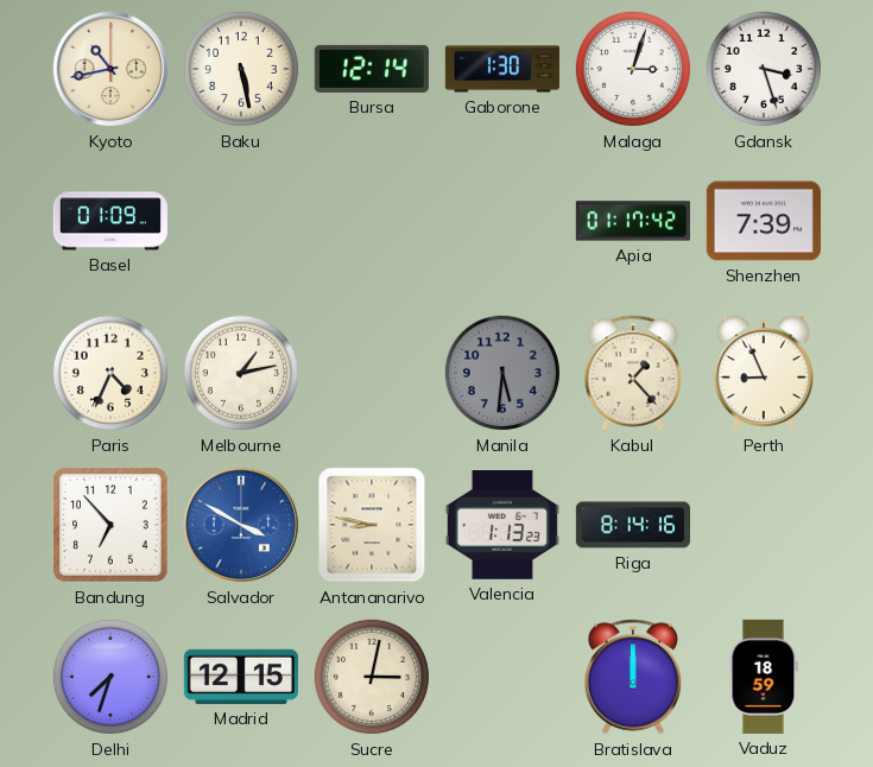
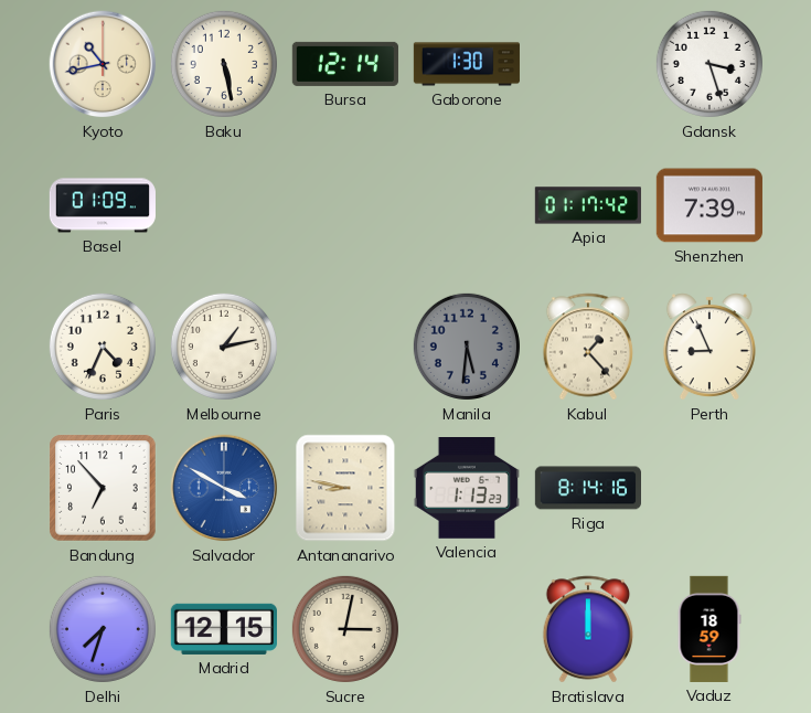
Malaga: 3:03 -> none (633, 69)
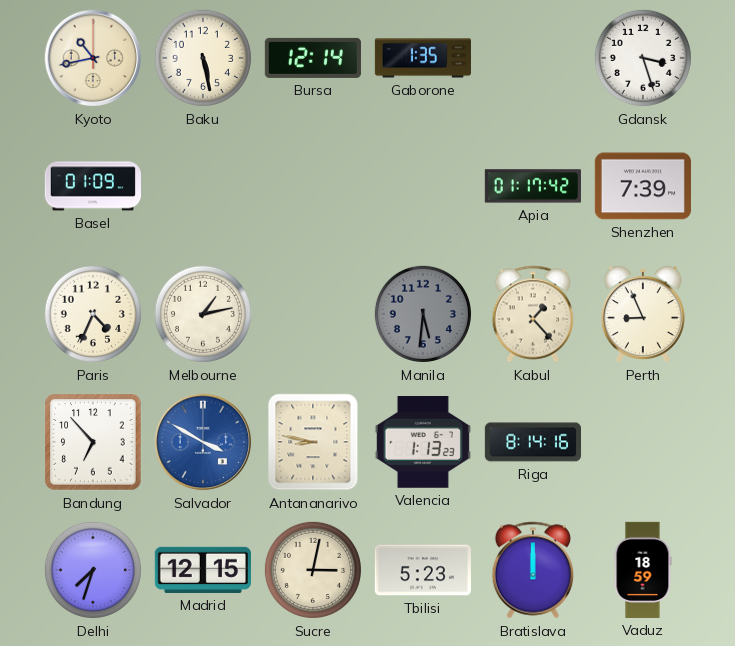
Gaborone: 1:30 -> 1:35 (423, 58)
Tbilisi: none -> 5:23 (423, 570)
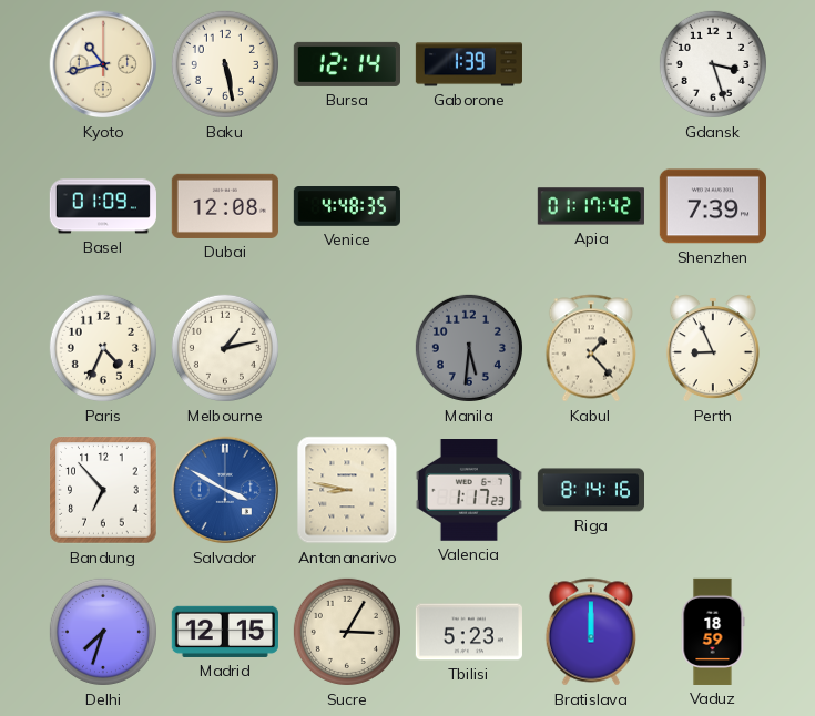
Gaborone: 1:35 -> 1:39 (469, 64)
Dubai: none -> 12:08 (225, 206)
Venice: none -> 4:48 (347, 207)
Valencia: 1:13 -> 1:17 (469, 491)
Sucre: 3:02 -> 3:05 (347, 632)
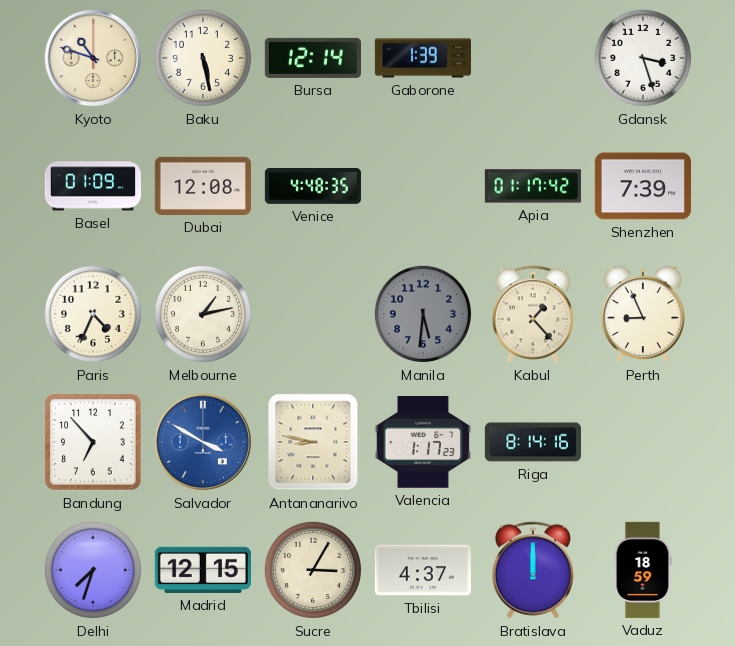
Kyoto: 10:43 -> 10:48 (93, 58)
Tbilisi: 5:23 -> 4:37 (423, 570)
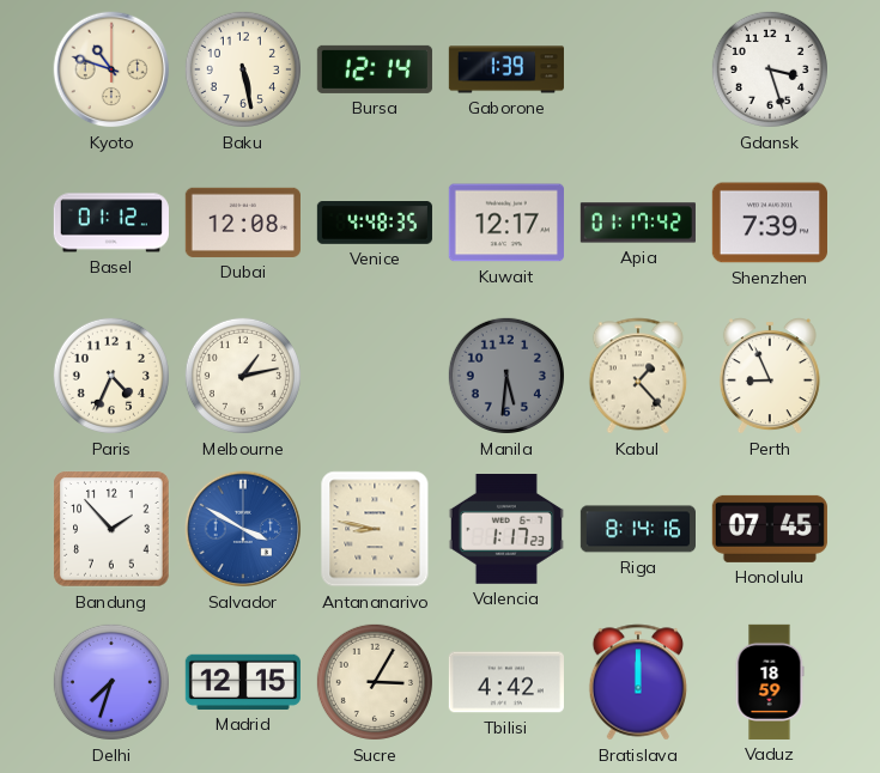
Basel: 01:09 -> 01:12 (111, 223)
Kuwait: none -> 12:17 (506, 223)
Bandung: 6:53 -> 1:53 (111, 529)
Honolulu: none -> 07:45 (770, 529)
Tbilisi: 4:37 -> 4:42 (506, 682)
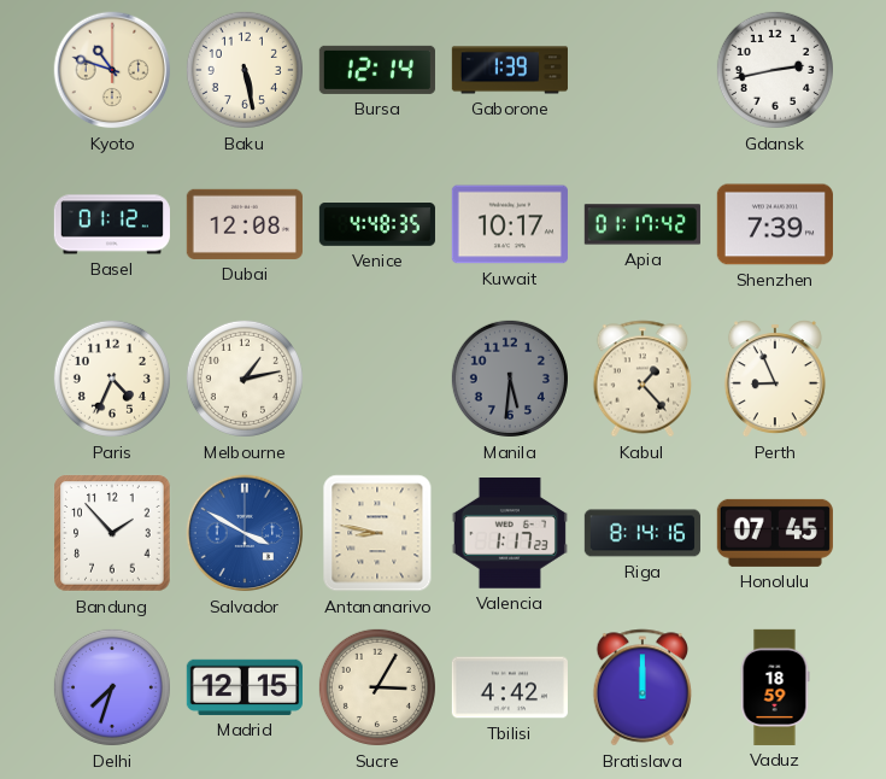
Gdansk: 3:27 -> 2:43 (775, 70)
Kuwait: 12:17 -> 10:17 (510, 224)
